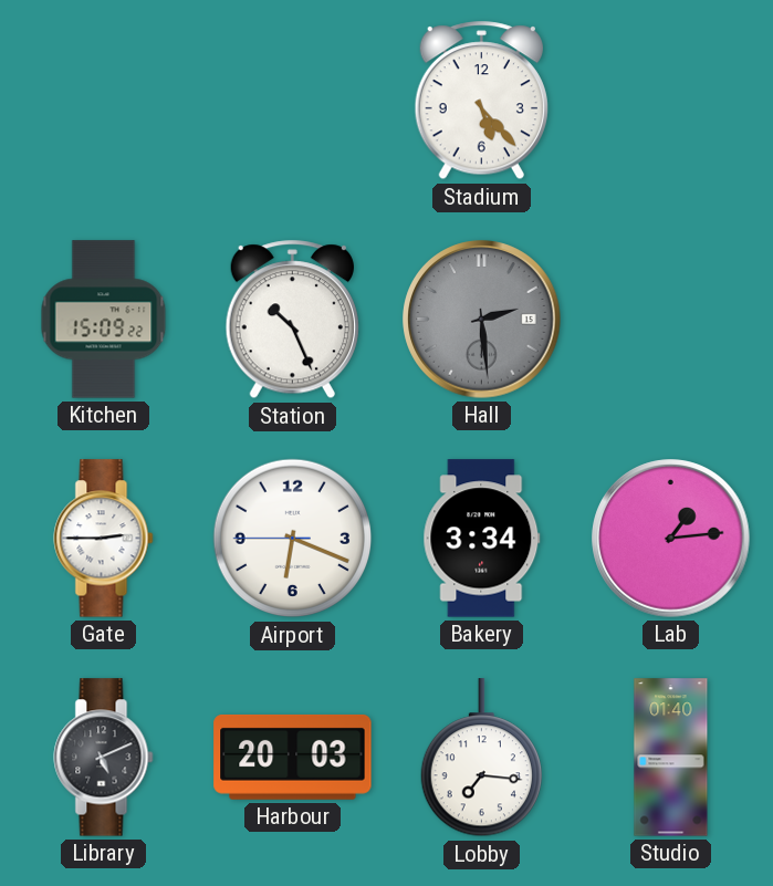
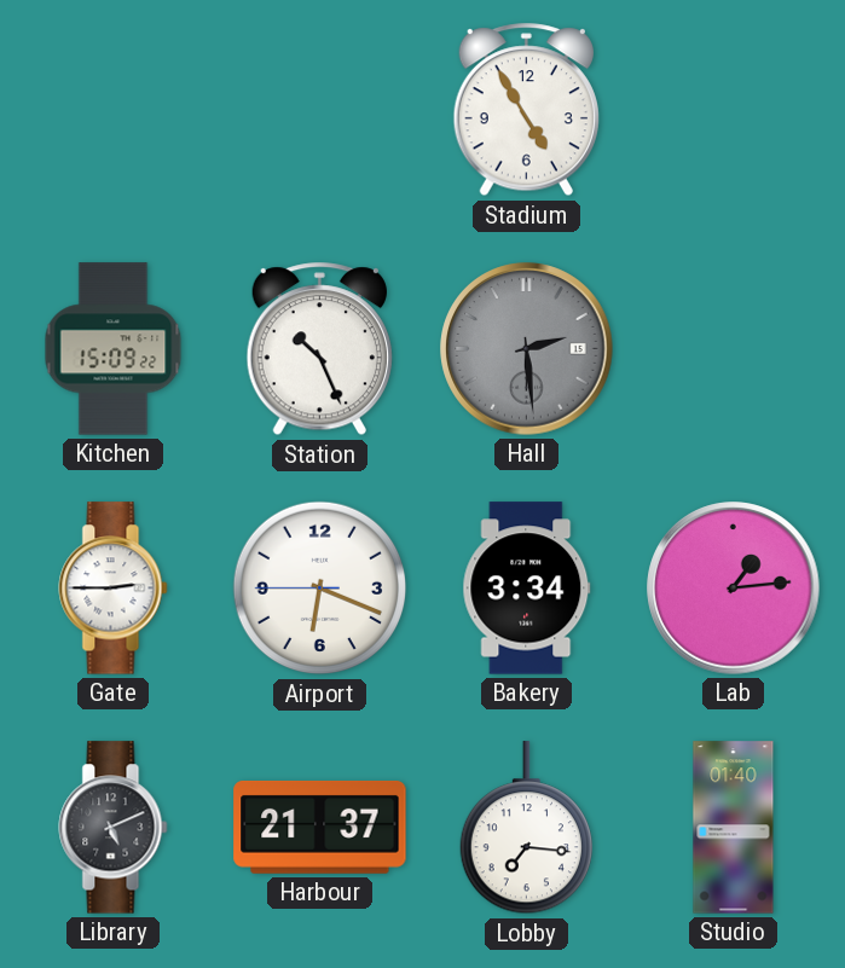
Stadium: 5:23 -> 4:55 (526, 110)
Harbour: 20:03 -> 21:37 (320, 827)
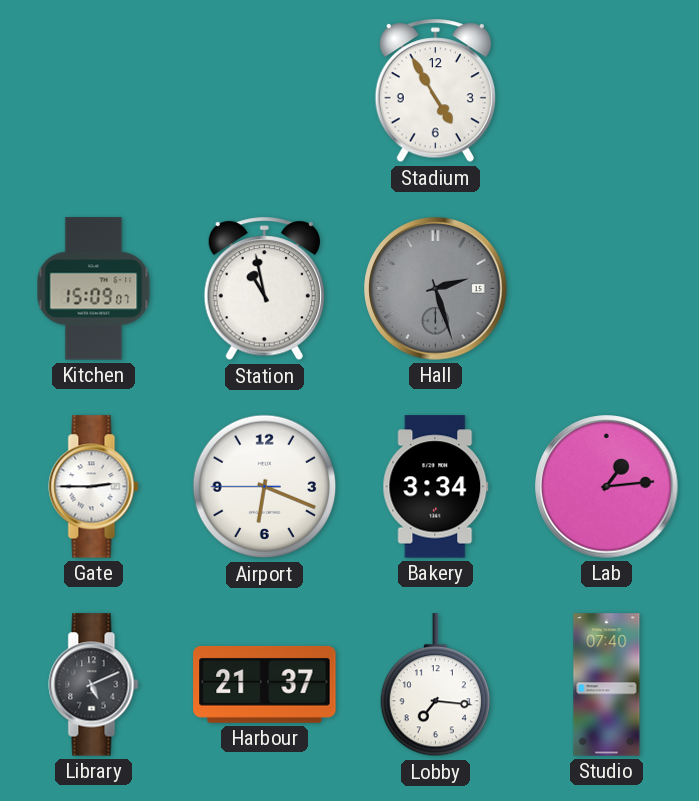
Kitchen: 15:09:22 -> 15:09:07 (94, 289)
Station: 10:26 -> 10:58 (264, 289)
Hall: 2:29 -> 2:27 (436, 289)
Studio: 01:40 -> 07:40 (607, 685)
